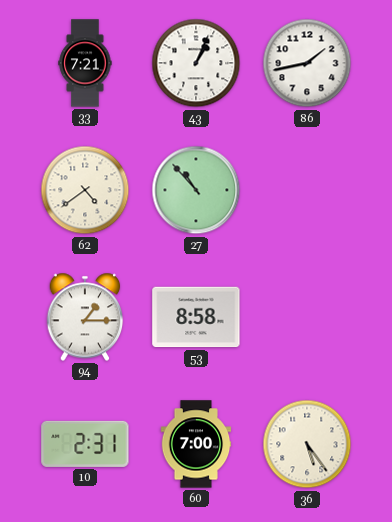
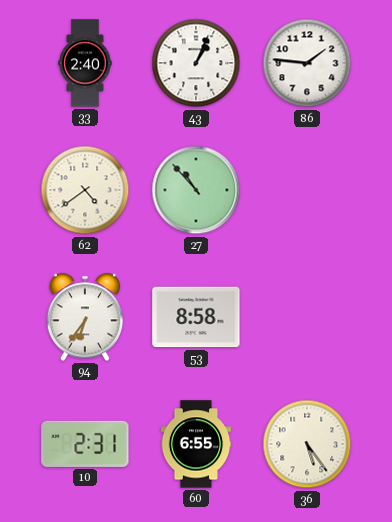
33: 7:21 -> 2:40 (85, 63)
86: 1:43 -> 1:46 (307, 63)
94: 1:15 -> 6:36 (85, 317)
60: 7:00 -> 6:55 (196, 444)
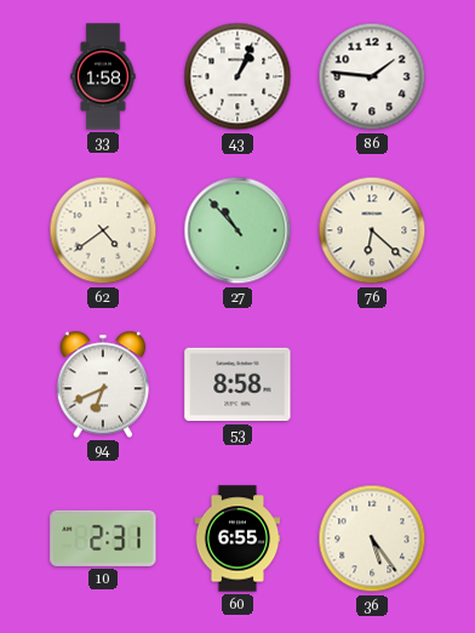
33: 2:40 -> 1:58 (103, 76)
76: none -> 6:22 (372, 230)
94: 6:36 -> 6:41 (103, 384)
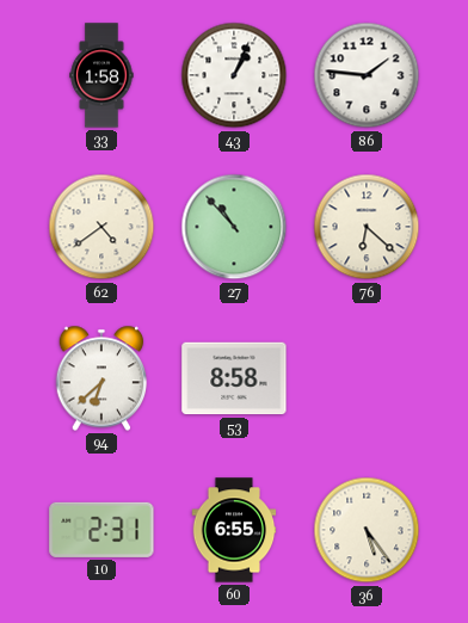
94: 6:41 -> 6:38 (101, 378)
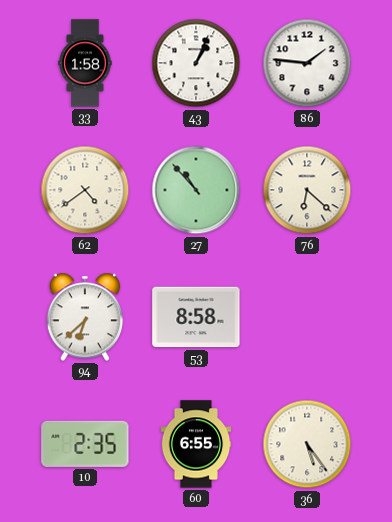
10: 2:31 -> 2:35 (85, 444)
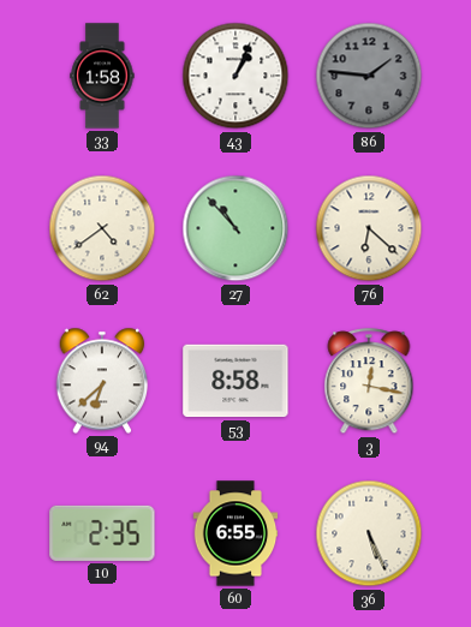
86 dial: white -> grey (369, 76)
3: none -> 12:17 (369, 382)
36: 5:24 -> 5:26 (369, 533)
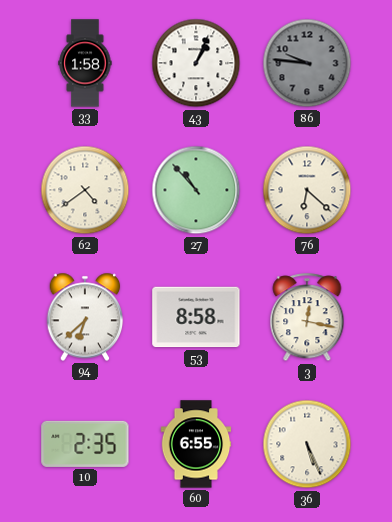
86: 1:46 -> 9:46 (307, 63)
